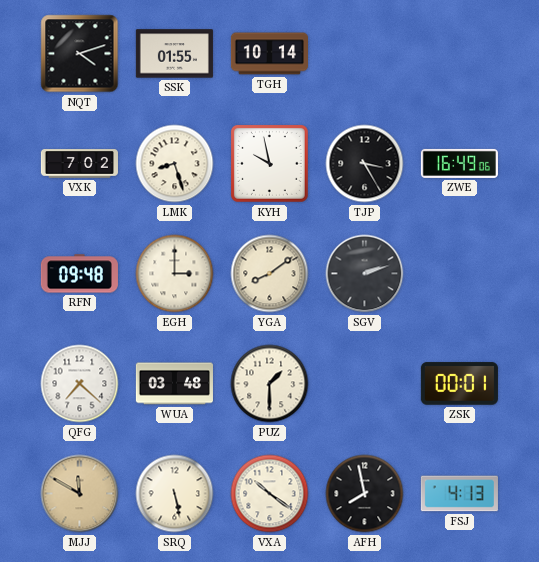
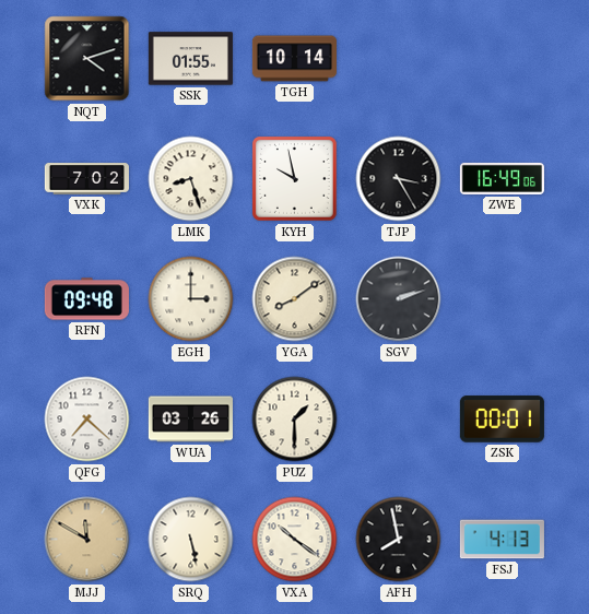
WUA: 03:48 -> 03:26 (190, 420)
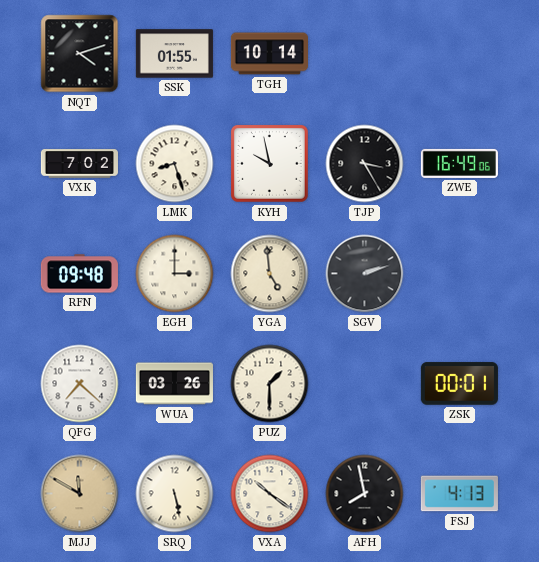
YGA: 8:09 -> 4:59 (270, 274)
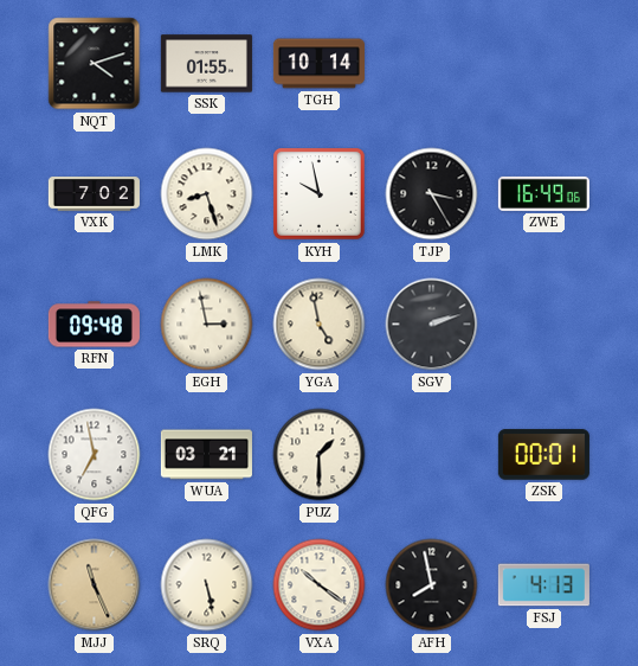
EGH: 3:00 -> 2:58 (207, 325)
YGA: 4:59 -> 4:58 (320, 325)
QFG: 7:22 -> 6:58 (95, 455)
WUA: 03:26 -> 03:21 (206, 455)
MJJ: 11:50 -> 11:26 (95, 585)
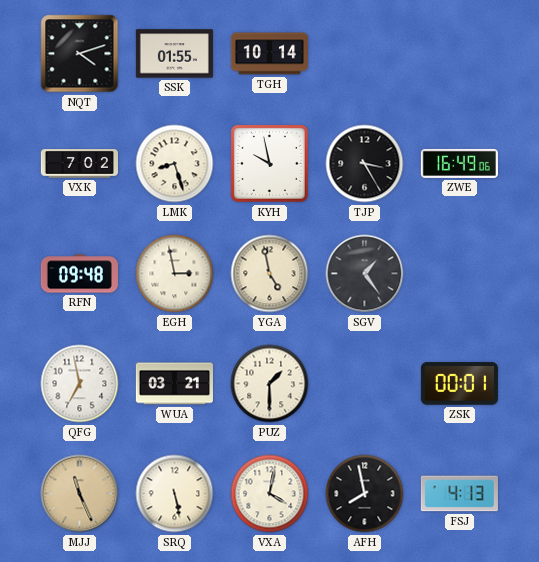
SGV: 2:12 -> 1:24 (365, 274)
VXA: 10:21 -> 4:02 (270, 494)
